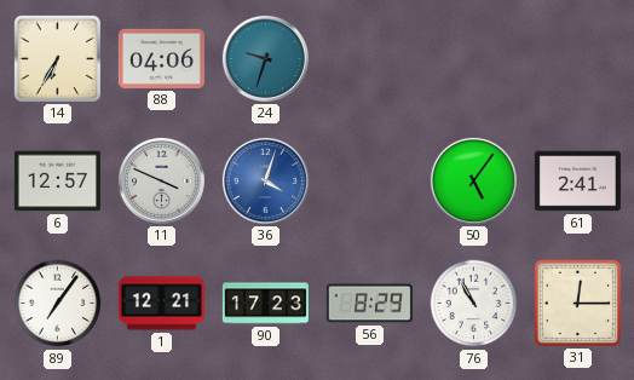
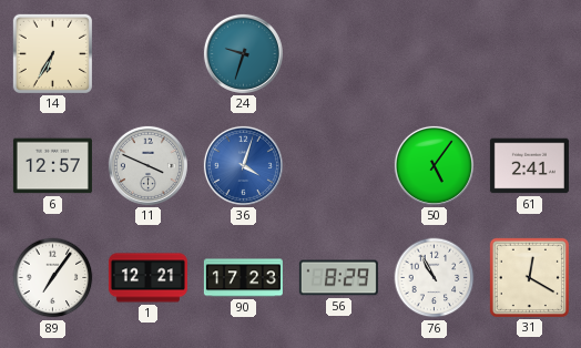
88: 04:06 -> none (161, 58)
31: 12:15 -> 12:20 (529, 277)
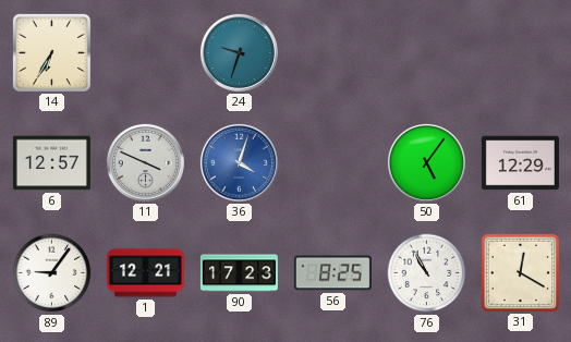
61: 2:41 -> 12:29 (520, 163)
89: 7:06 -> 9:06 (52, 273)
56: 8:29 -> 8:25 (332, 273)
